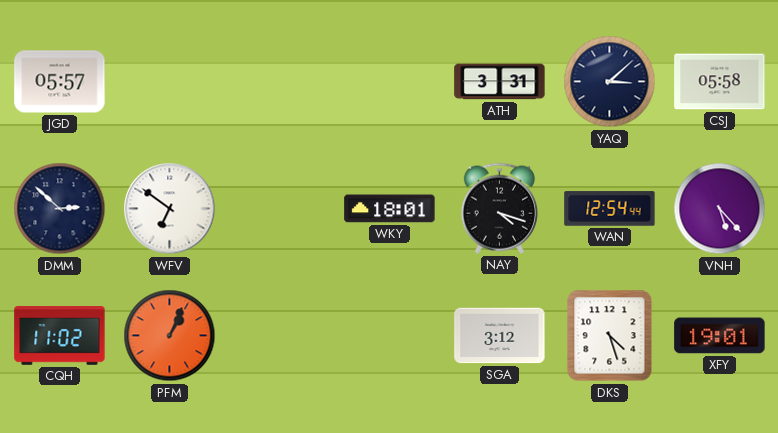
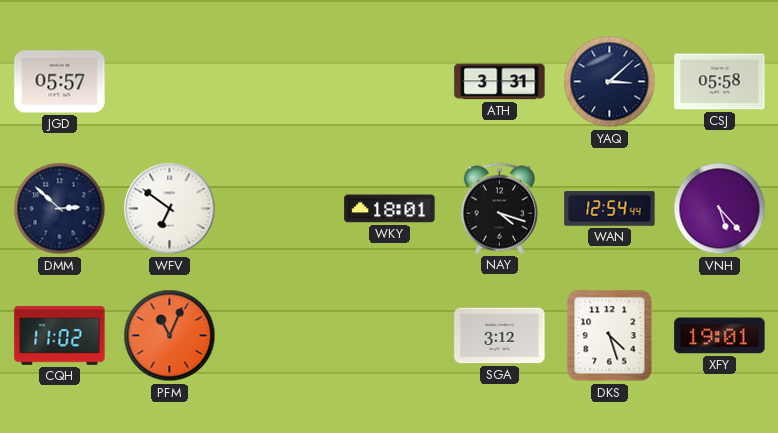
PFM: 1:04 -> 11:04 (170, 336)
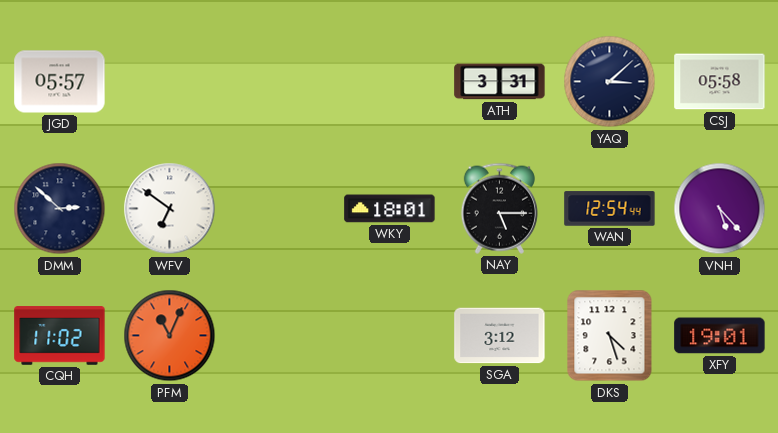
NAY: 4:18 -> 5:15 (499, 208)
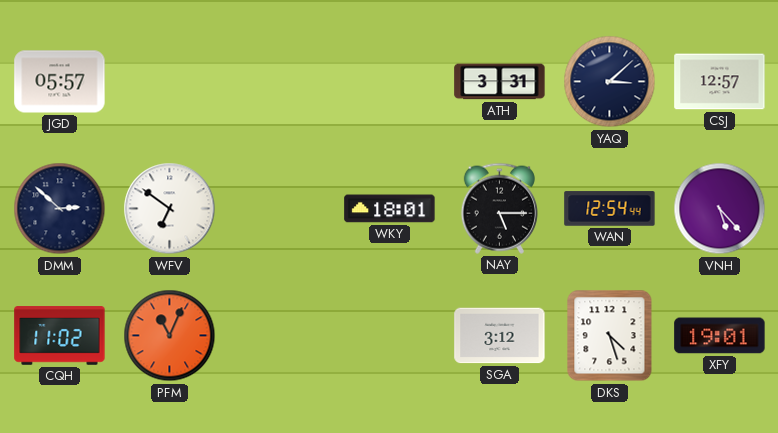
CSJ: 05:58 -> 12:57 (720, 82)
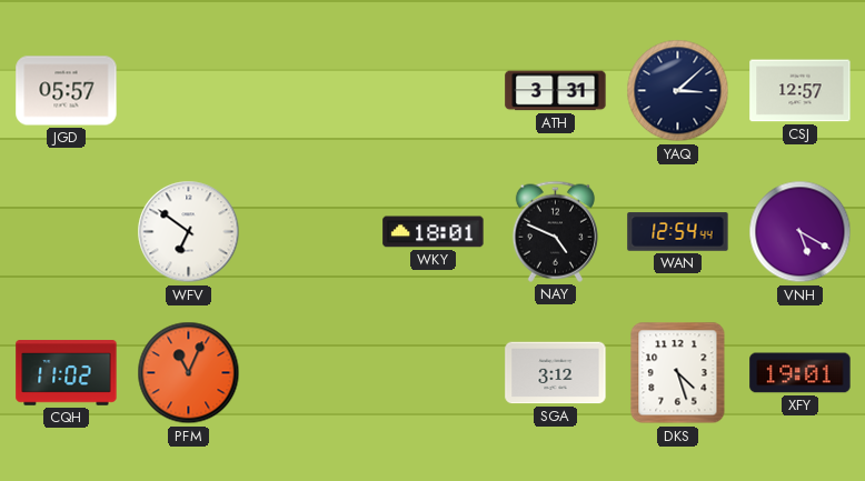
DMM: 2:52 -> none (60, 209)
NAY: 5:15 -> 4:49 (555, 231)
VNH: 5:23 -> 5:20 (801, 232)
